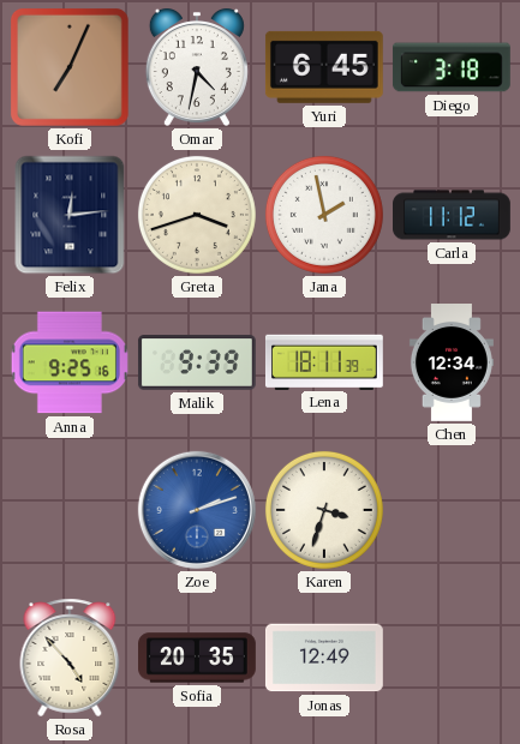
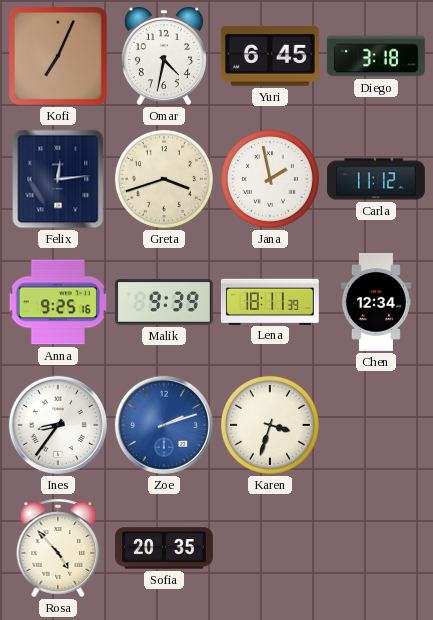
Ines: none -> 8:36 (58, 425)
Jonas: 12:49 -> none (324, 658)
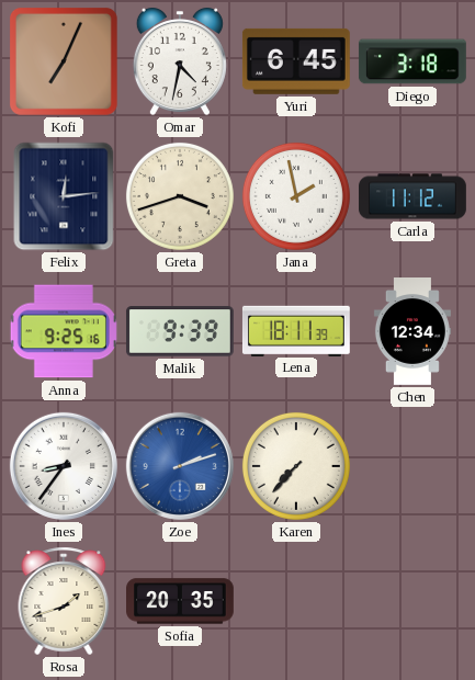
Karen: 3:33 -> 7:37 (296, 466)
Rosa: 4:53 -> 1:42 (64, 601)
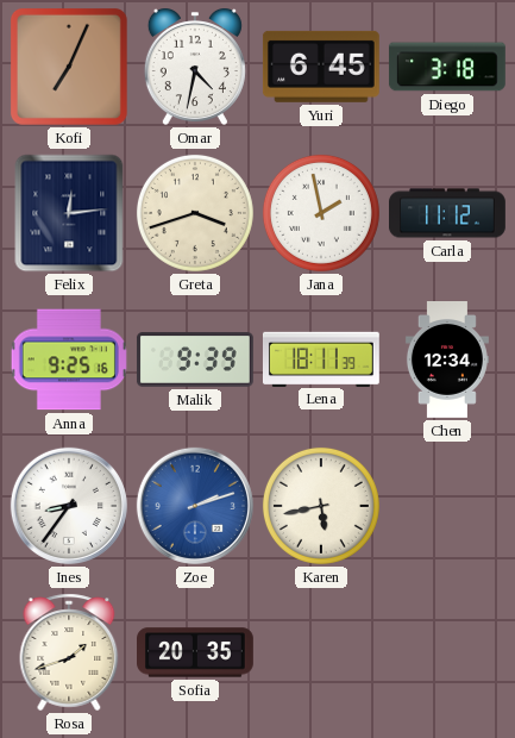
Karen: 7:37 -> 5:43 (321, 506)
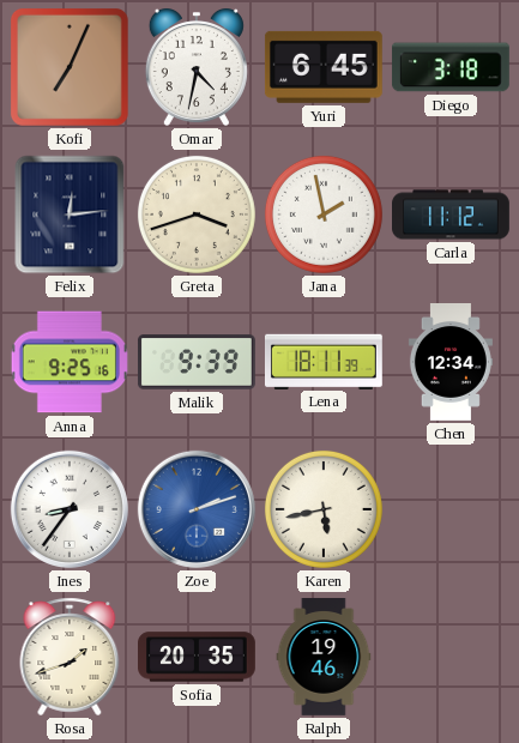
Ralph: none -> 19:46 (324, 658)
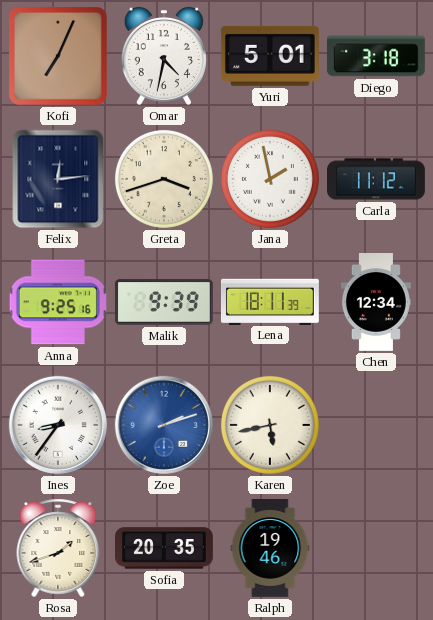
Yuri: 6:45 -> 5:01 (270, 56)
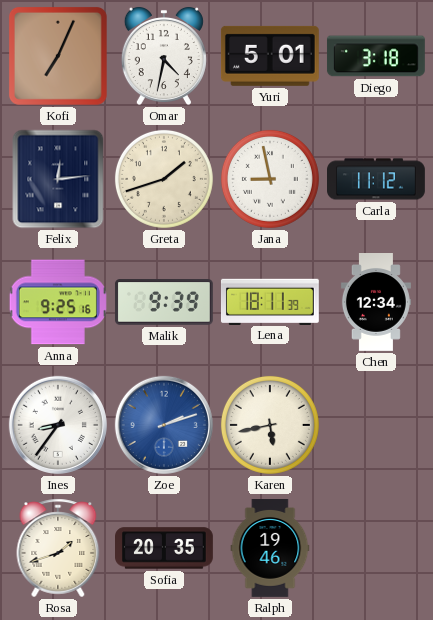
Greta: 3:42 -> 1:42 (164, 179)
Jana: 1:58 -> 8:58 (270, 179)
